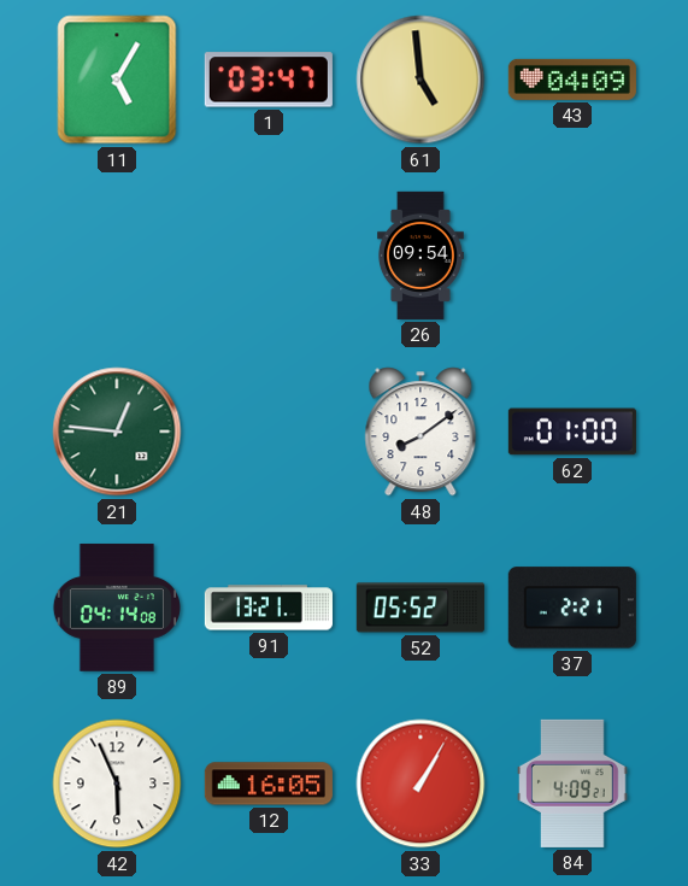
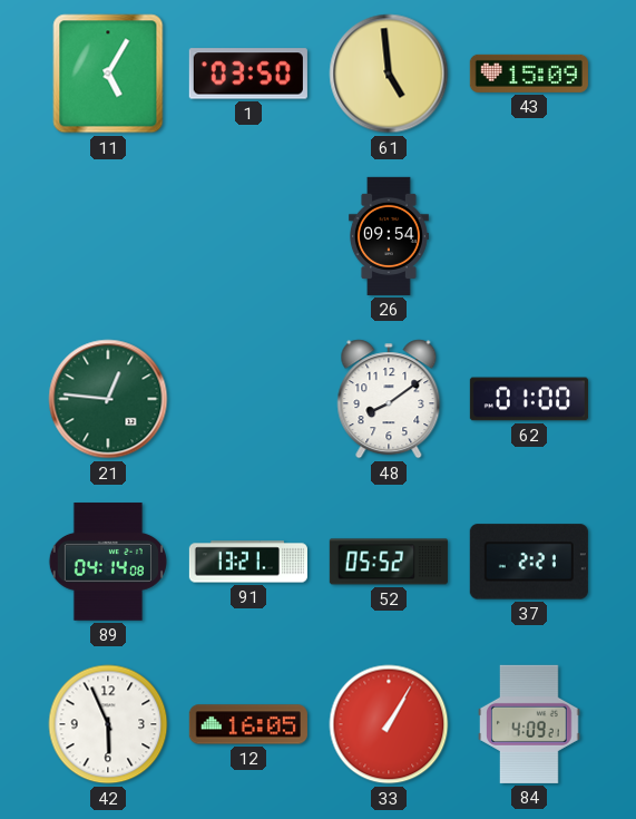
1: 03:47 -> 03:50 (248, 74)
43: 04:09 -> 15:09 (529, 74)
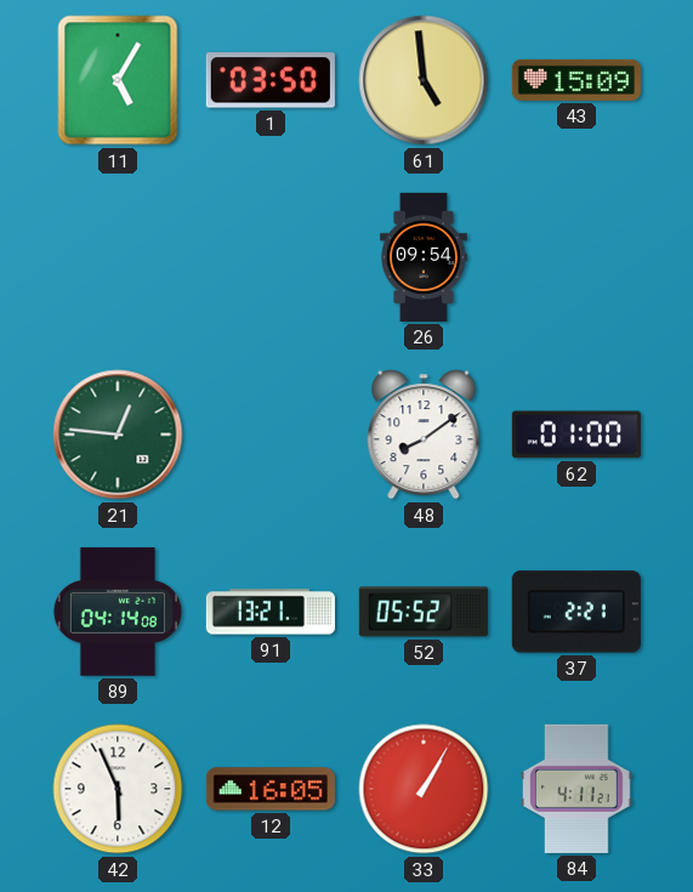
84: 4:09 -> 4:11 (578, 789)
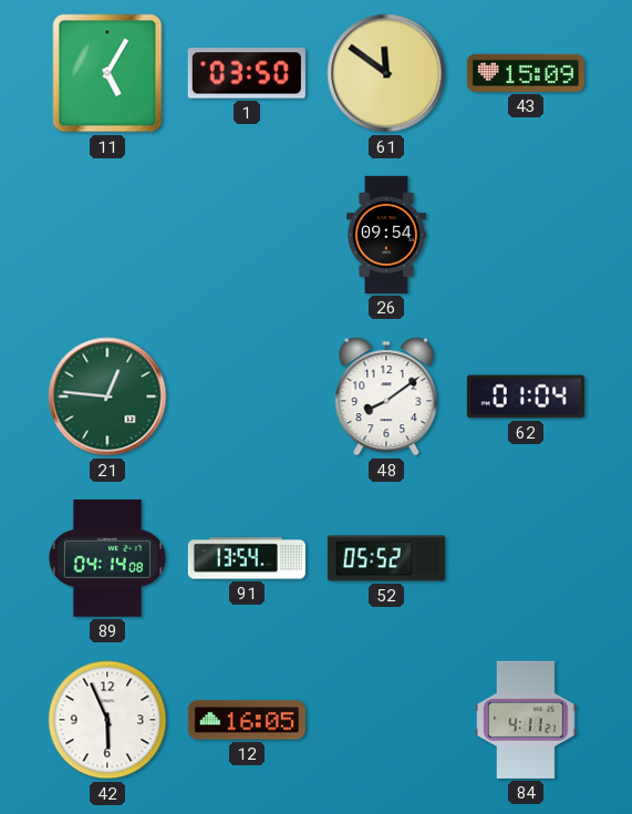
61: 4:59 -> 11:51 (386, 73)
62: 01:00 -> 01:04 (526, 396)
91: 13:21 -> 13:54 (247, 558)
37: 2:21 -> none (576, 612)
33: 1:05 -> none (424, 789)
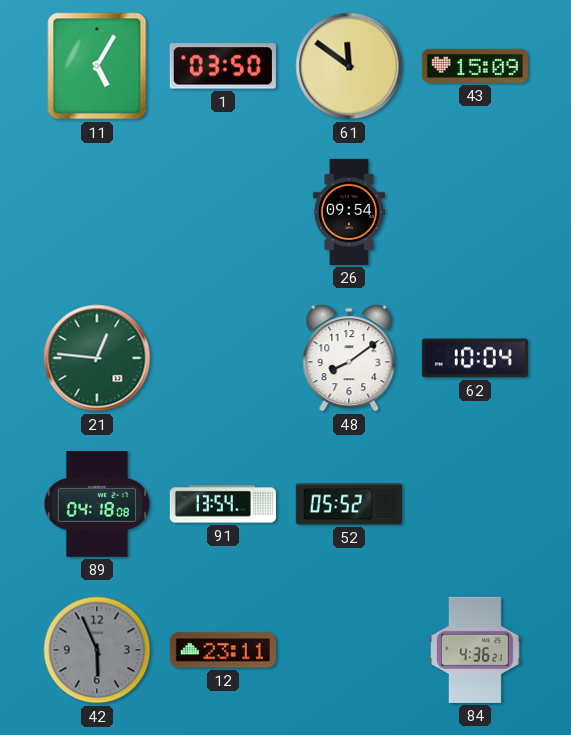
62: 01:04 -> 10:04 (475, 358)
89: 04:14 -> 04:18 (97, 504)
42 dial: white -> grey (97, 650)
12: 16:05 -> 23:11 (223, 650)
84: 4:11 -> 4:36 (476, 650)
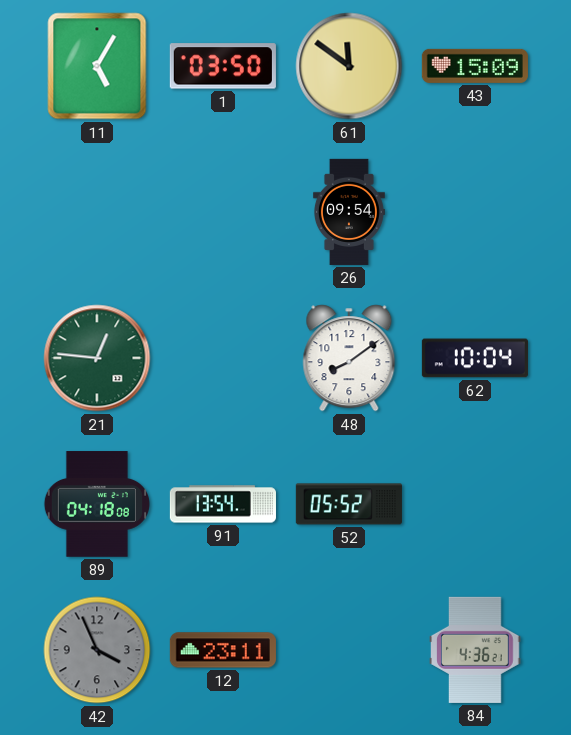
42: 5:56 -> 3:56 (97, 650)
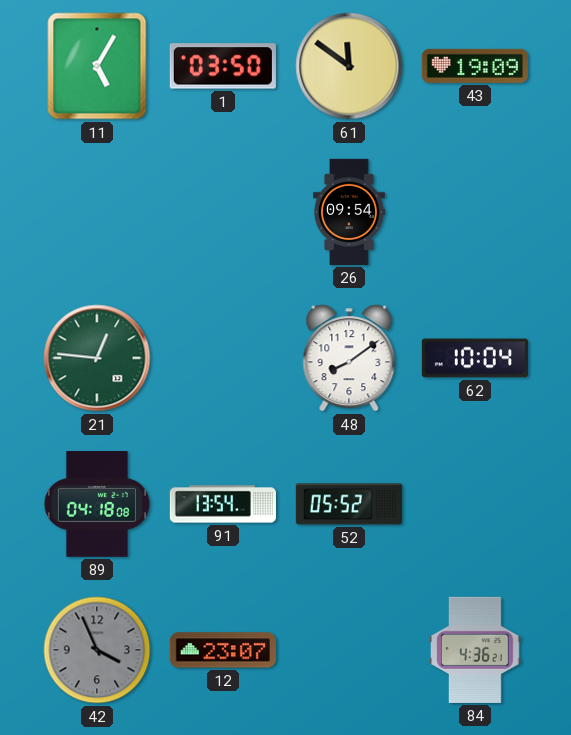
43: 15:09 -> 19:09 (475, 66)
12: 23:11 -> 23:07 (223, 650)
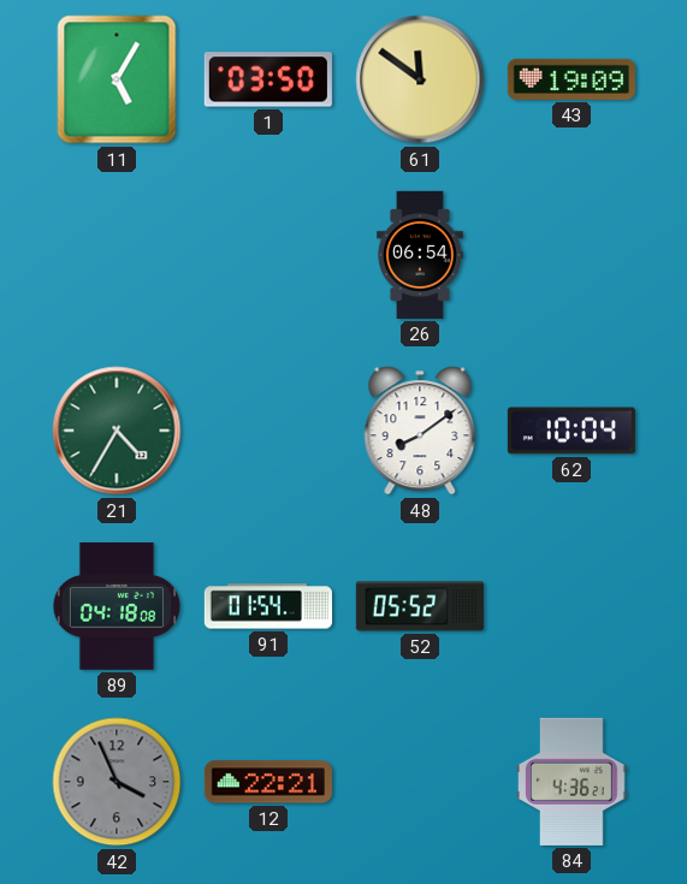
26: 09:54 -> 06:54 (420, 255)
21: 12:46 -> 4:35 (117, 431)
91: 13:54 -> 01:54 (268, 606)
12: 23:07 -> 22:21 (268, 782)
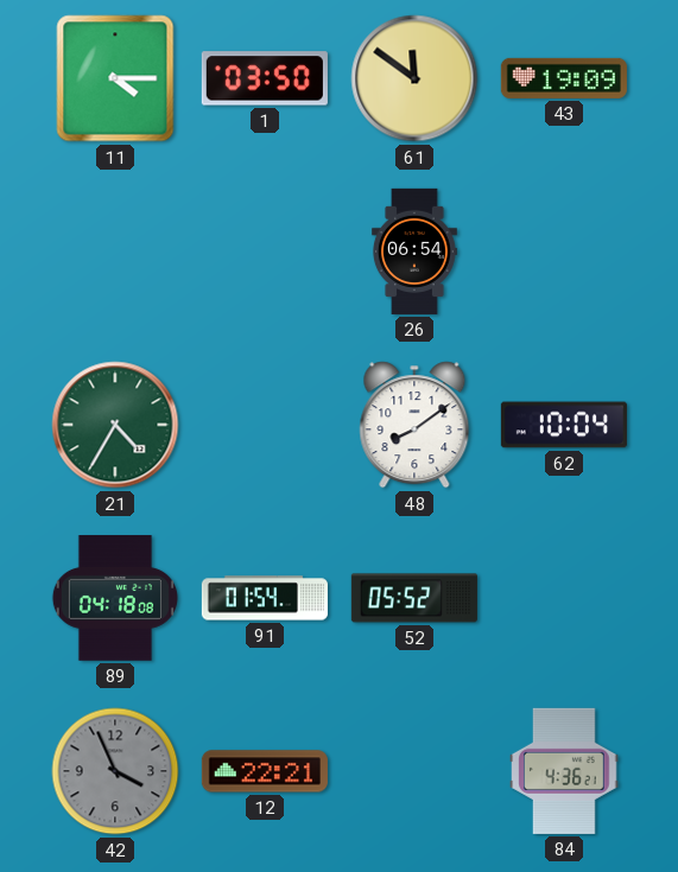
11: 5:05 -> 4:15 (115, 78)
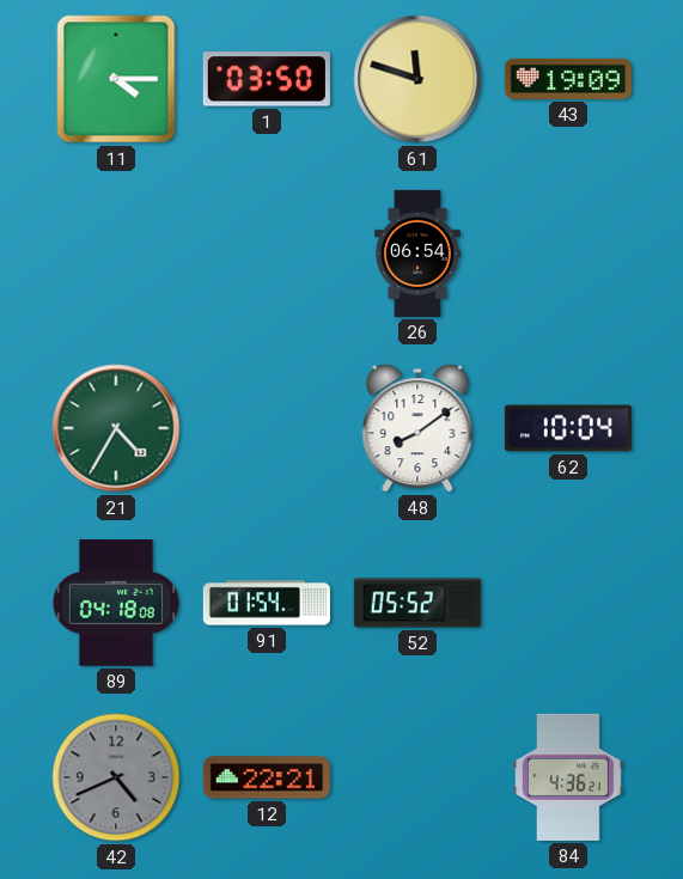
61: 11:51 -> 11:48 (417, 79)
42: 3:56 -> 4:41 (116, 777)
